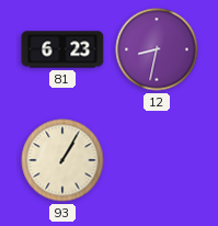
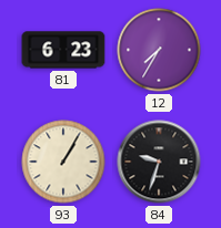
12: 8:32 -> 7:35 (159, 50)
84: none -> 9:33 (159, 162)
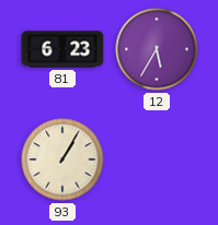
12: 7:35 -> 5:35 (157, 49)
84: 9:33 -> none (159, 162)
